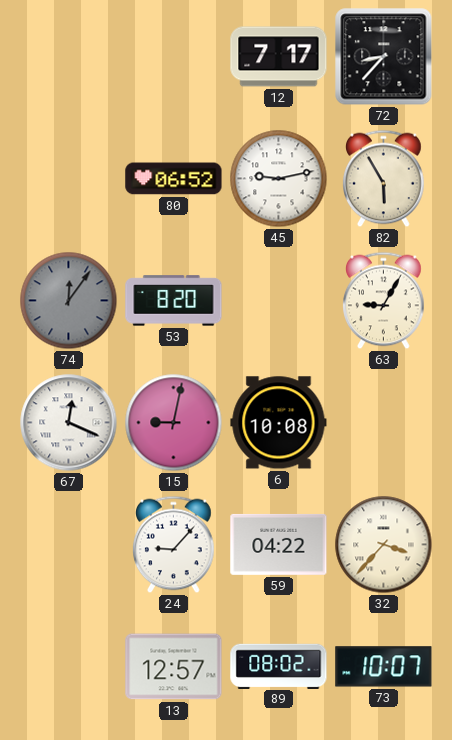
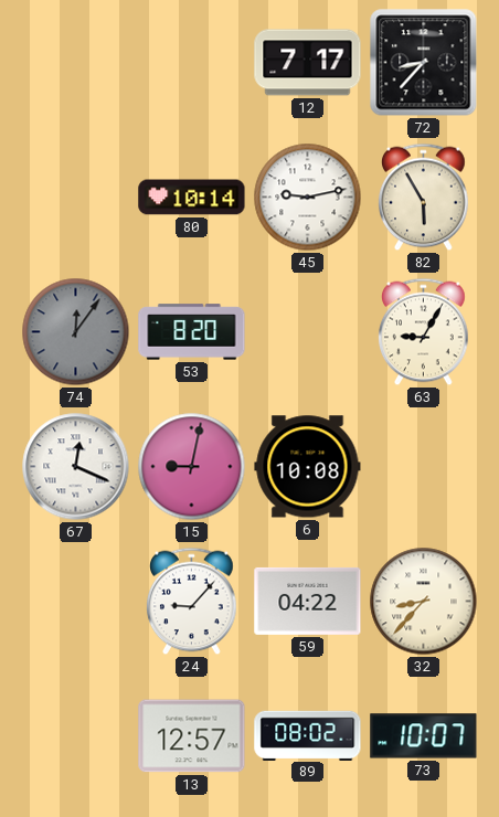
80: 06:52 -> 10:14 (192, 198)
32: 3:37 -> 8:37 (424, 602)
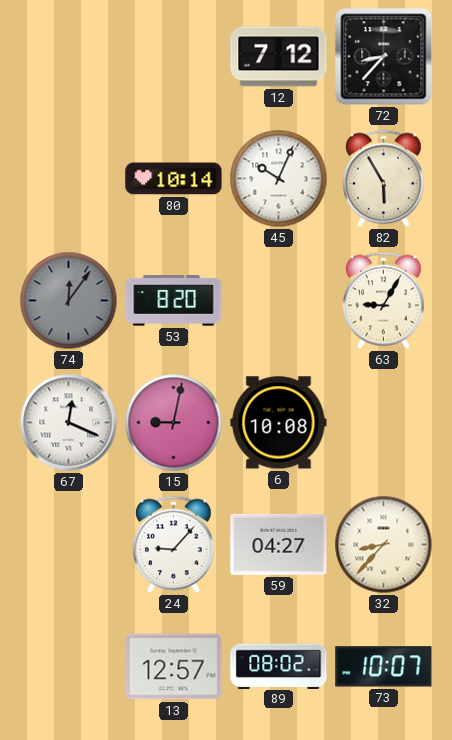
12: 7:17 -> 7:12 (279, 57)
45: 9:13 -> 10:04 (279, 179)
59: 04:22 -> 04:27 (279, 544)
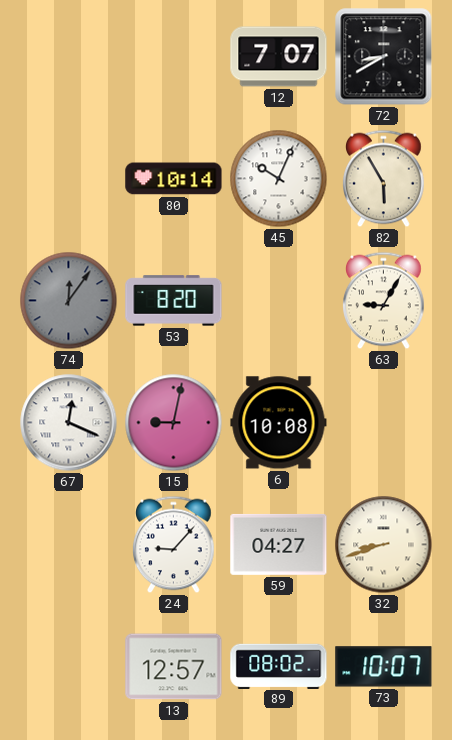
12: 7:12 -> 7:07 (279, 57)
72: 8:37 -> 8:40 (384, 57)
32: 8:37 -> 8:42 (384, 545)
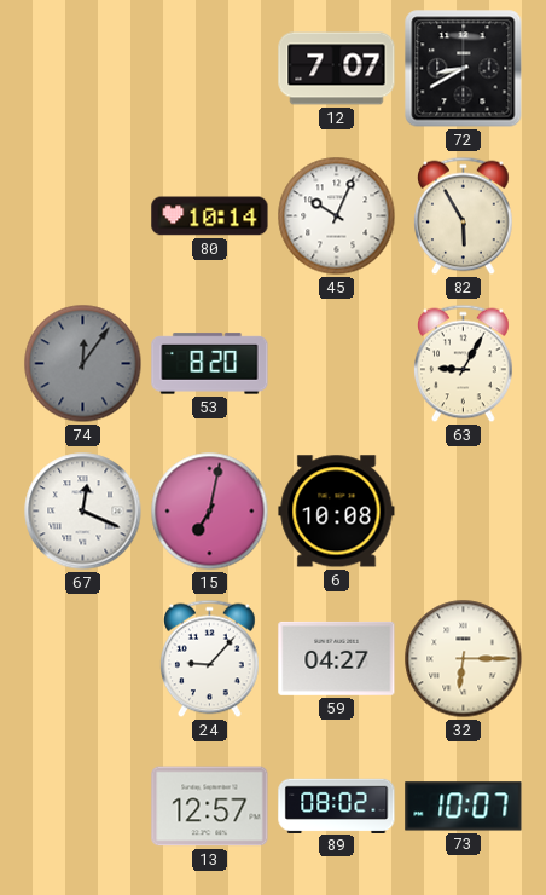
15: 9:02 -> 7:02 (210, 512)
32: 8:42 -> 6:15 (464, 659)
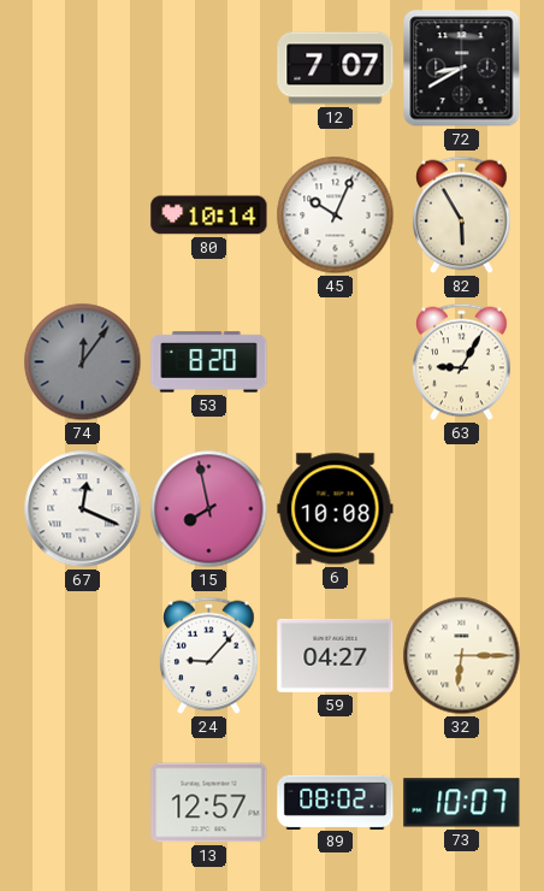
15: 7:02 -> 7:58 (209, 509)
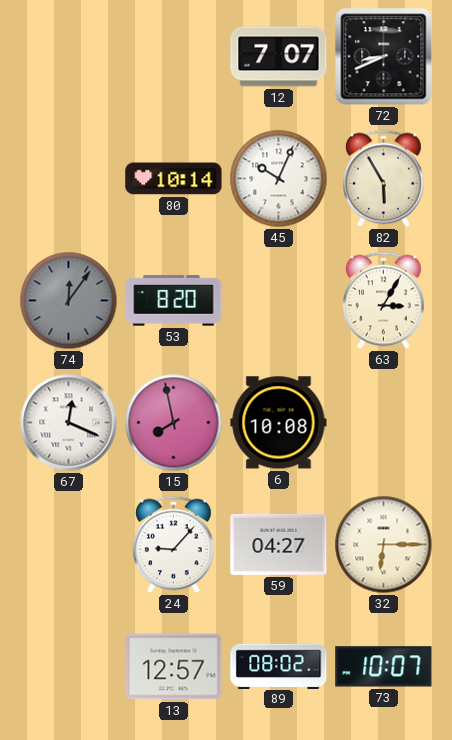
72: 8:40 -> 8:41 (384, 57)
63: 9:05 -> 3:05 (384, 301)
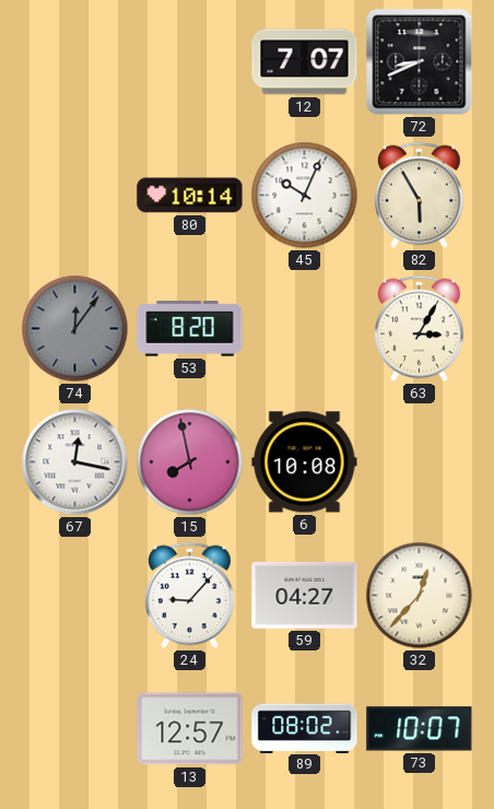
67: 12:19 -> 12:17 (75, 462)
32: 6:15 -> 12:37 (420, 596)
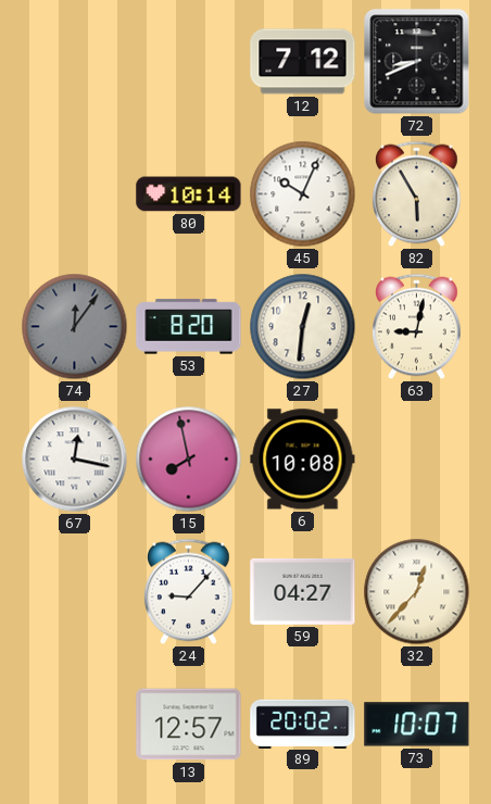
12: 7:07 -> 7:12 (303, 62)
27: none -> 12:31 (303, 327)
63: 3:05 -> 9:02 (417, 327)
89: 08:02 -> 20:02 (303, 724)
